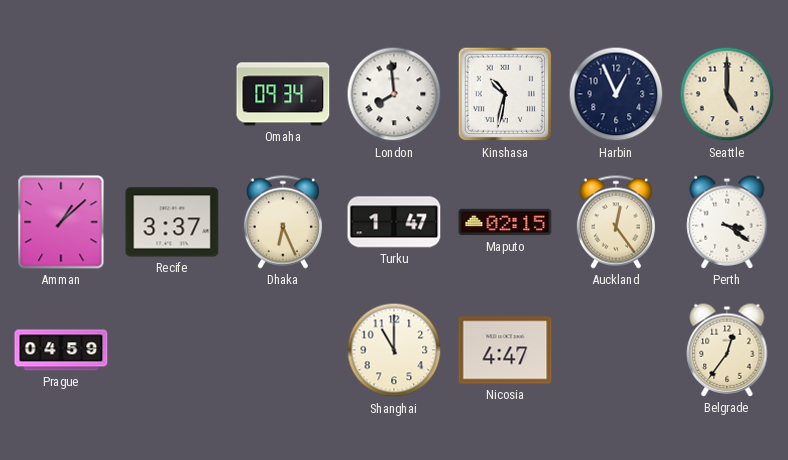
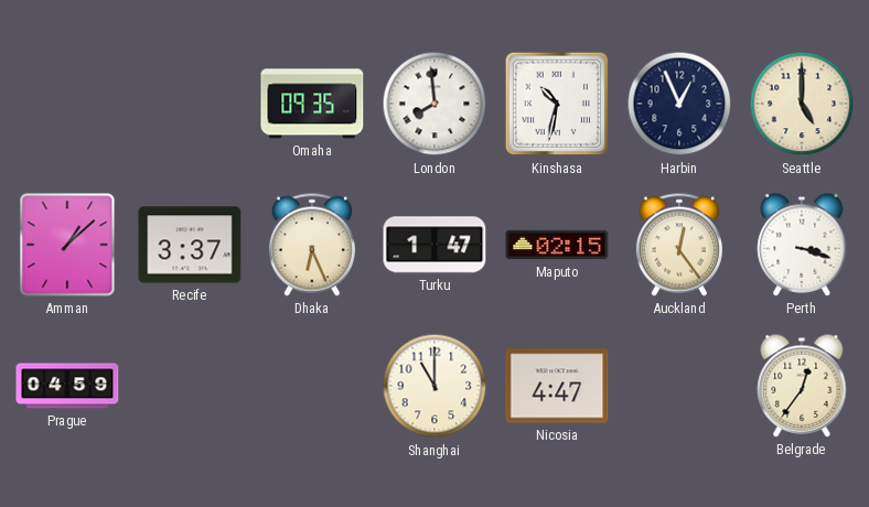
Omaha: 09:34 -> 09:35 (312, 104)
Perth: 3:21 -> 3:18 (802, 245)
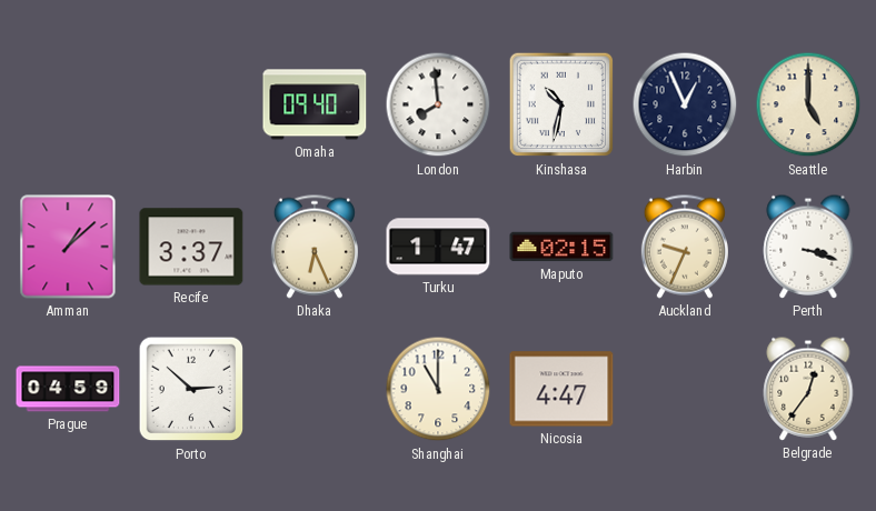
Omaha: 09:35 -> 09:40 (315, 104)
Auckland: 12:24 -> 9:34 (685, 247)
Porto: none -> 2:52 (191, 389)
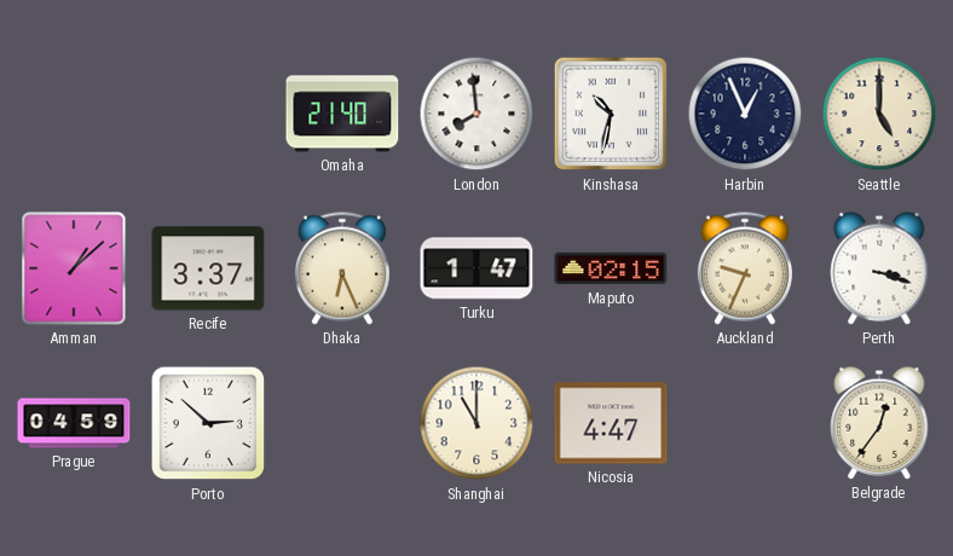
Omaha: 09:40 -> 21:40 (342, 114)
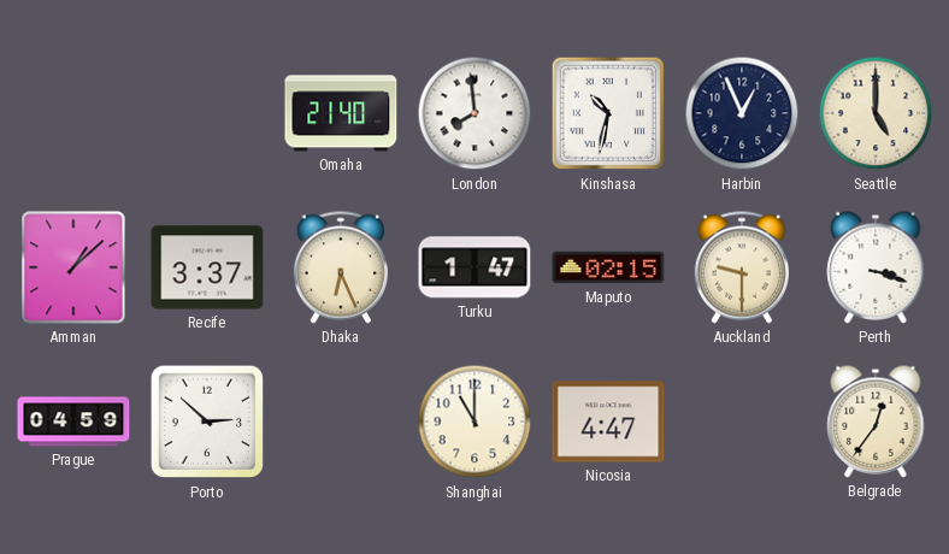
Auckland: 9:34 -> 9:30 (742, 267)
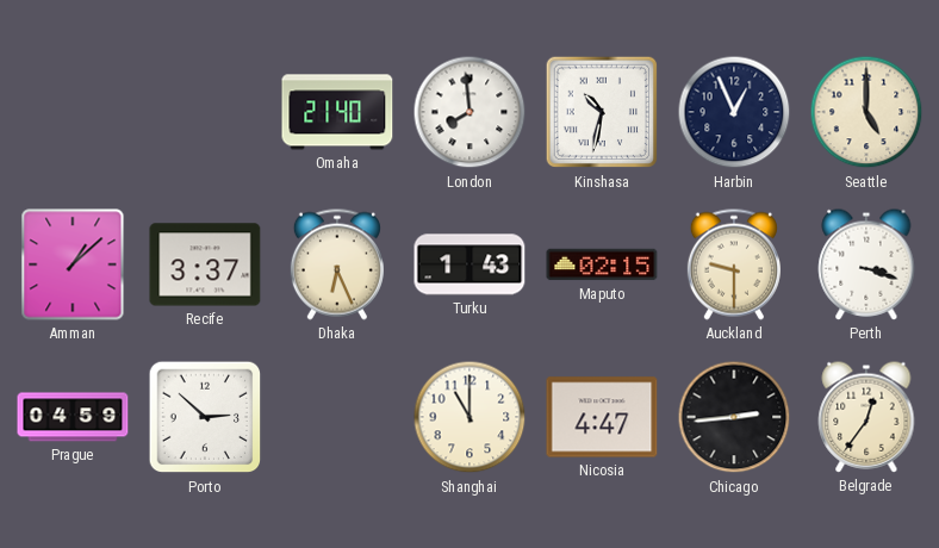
Turku: 1:47 -> 1:43 (470, 264)
Chicago: none -> 2:44 (734, 417)
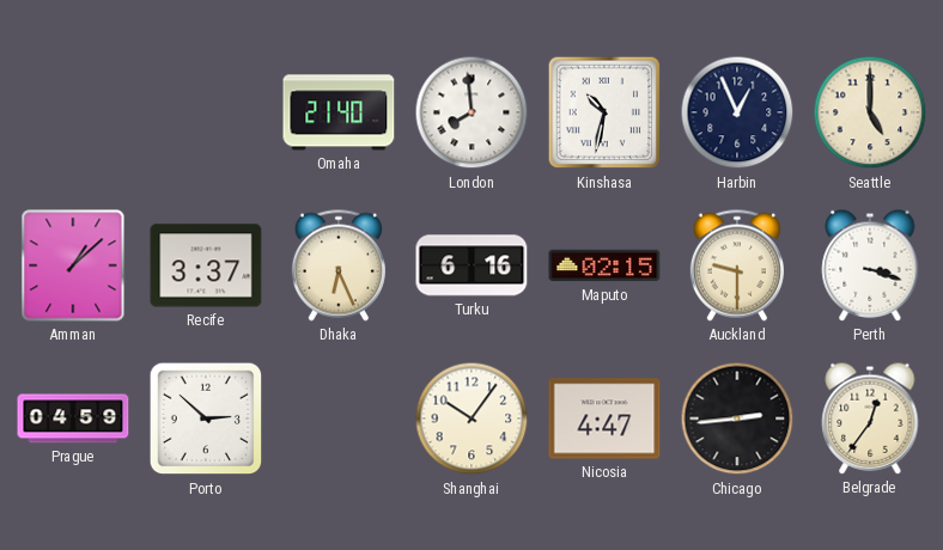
Turku: 1:43 -> 6:16 (471, 265)
Shanghai: 11:00 -> 10:06 (471, 418)
